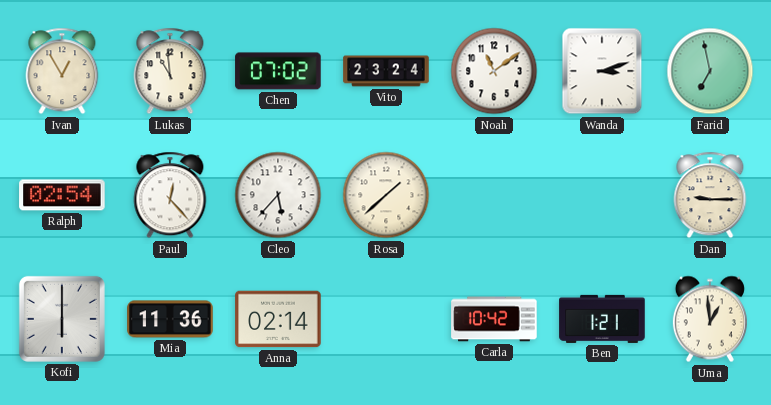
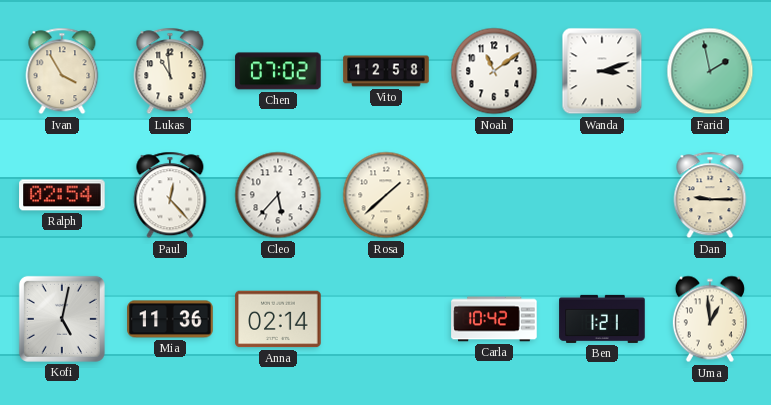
Ivan: 12:55 -> 3:55 (62, 71)
Vito: 23:24 -> 12:58 (386, 71)
Farid: 6:58 -> 1:58 (710, 71)
Kofi: 6:00 -> 5:02 (62, 319)
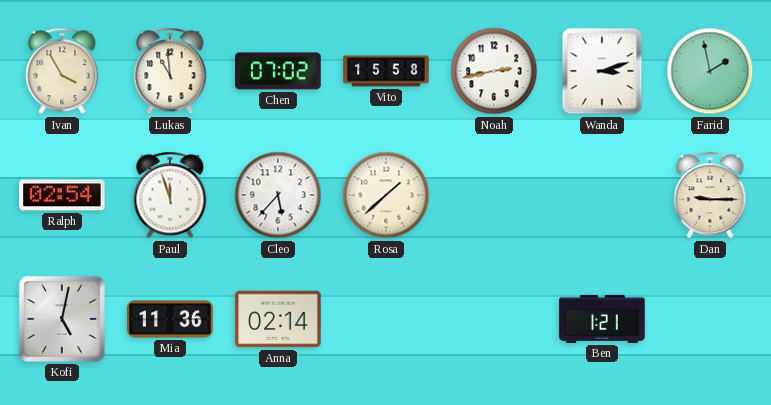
Vito: 12:58 -> 15:58 (386, 71)
Noah: 11:09 -> 2:43 (494, 71)
Paul: 12:23 -> 11:57 (170, 195)
Carla: 10:42 -> none (494, 319)
Uma: 12:59 -> none (710, 319)
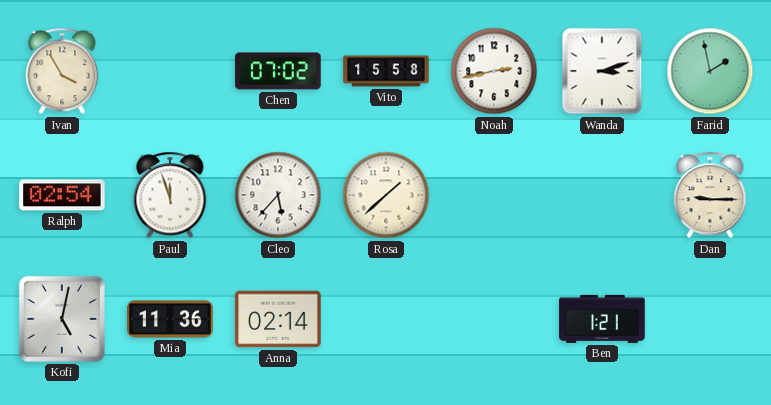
Lukas: 10:59 -> none (170, 71)
